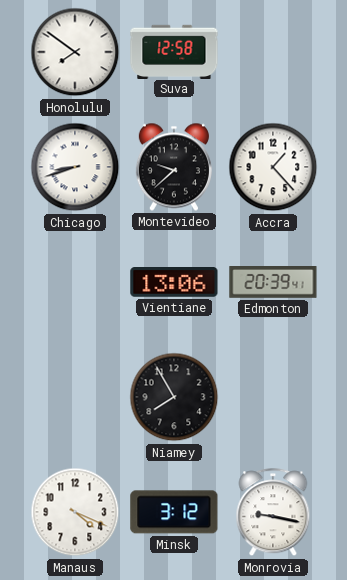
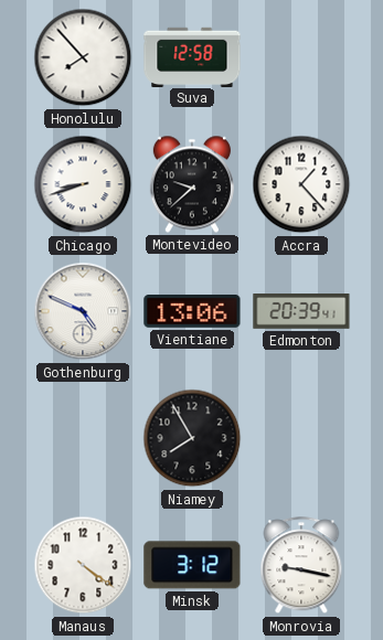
Honolulu: 7:51 -> 7:53 (83, 57)
Gothenburg: none -> 4:49 (83, 311)
Manaus: 4:19 -> 4:21 (83, 565)
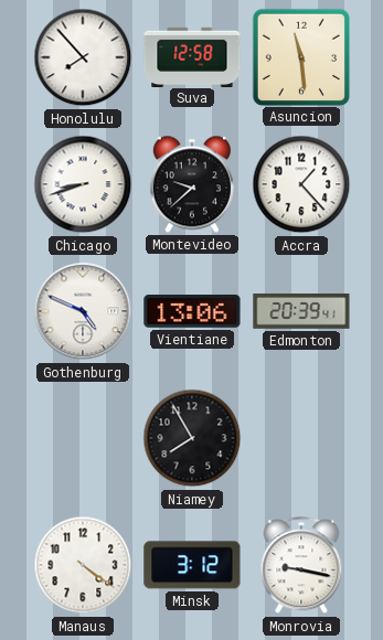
Asuncion: none -> 11:29 (300, 56)
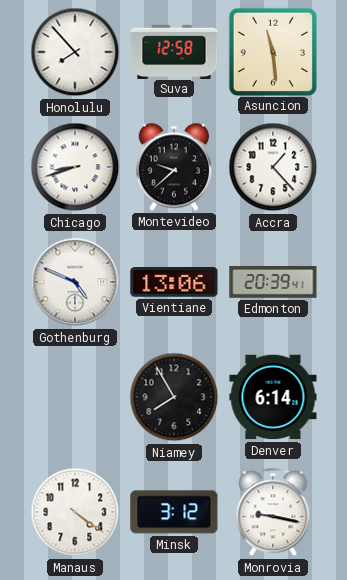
Denver: none -> 6:14 (273, 397)
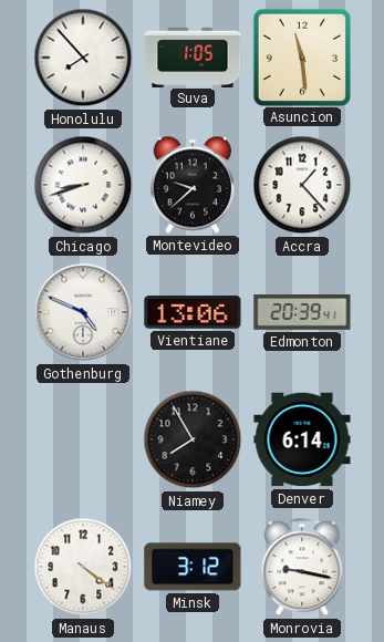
Suva: 12:58 -> 1:05 (193, 56)
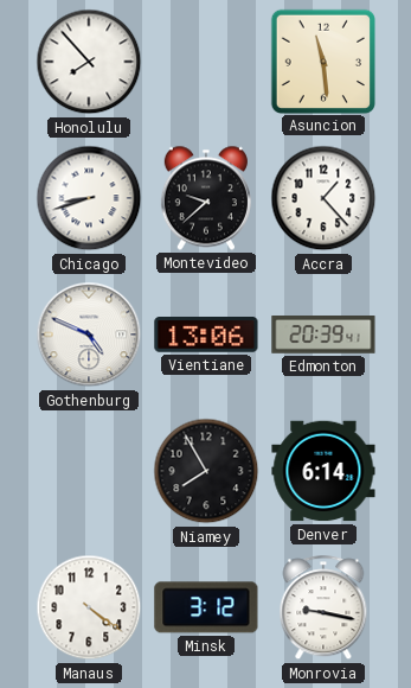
Suva: 1:05 -> none (193, 56)
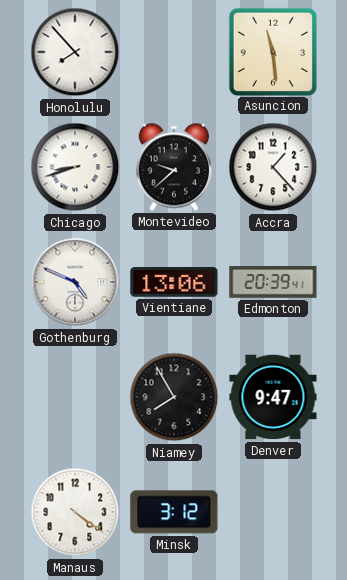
Denver: 6:14 -> 9:47 (273, 397)
Monrovia: 9:17 -> none (323, 609)
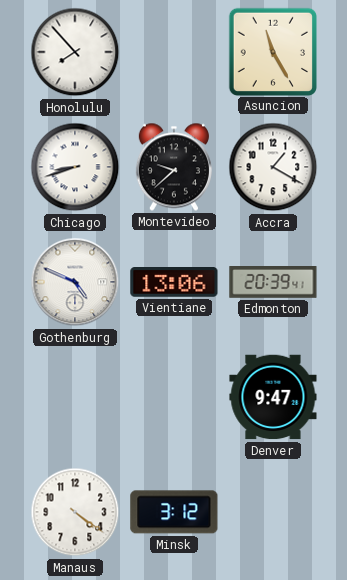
Asuncion: 11:29 -> 11:25 (272, 51)
Accra: 1:23 -> 1:20 (273, 167)
Niamey: 7:55 -> none (174, 397)
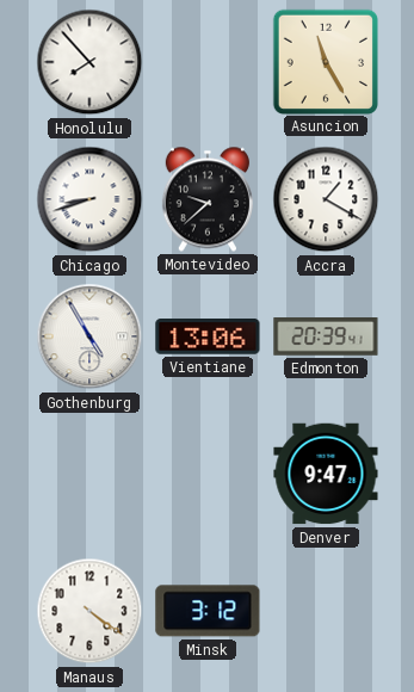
Gothenburg: 4:49 -> 4:55 (89, 336)
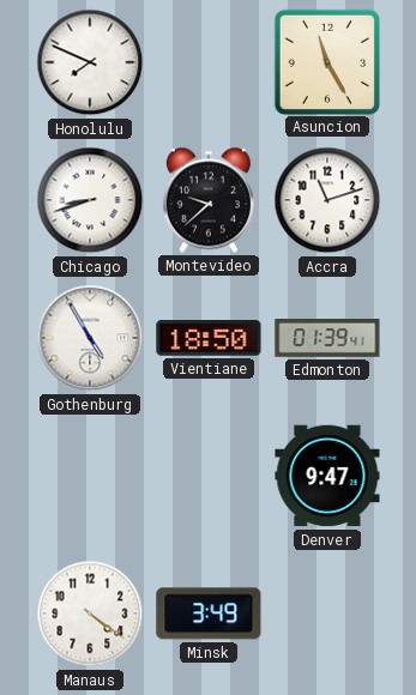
Honolulu: 7:53 -> 7:49 (90, 62)
Accra: 1:20 -> 11:12 (327, 200)
Vientiane: 13:06 -> 18:50 (209, 338)
Edmonton: 20:39 -> 01:39 (327, 339)
Minsk: 3:12 -> 3:49 (209, 614)
